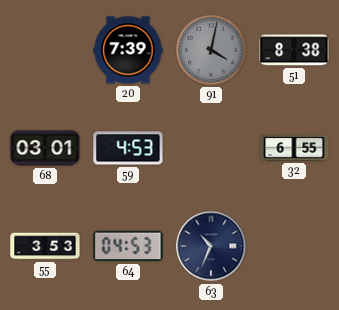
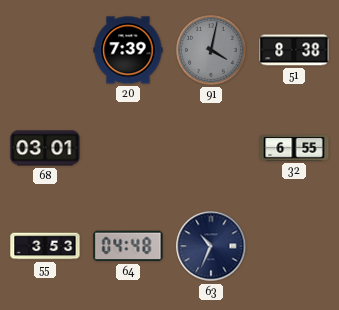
59: 4:53 -> none (128, 148)
64: 04:53 -> 04:48 (128, 246)
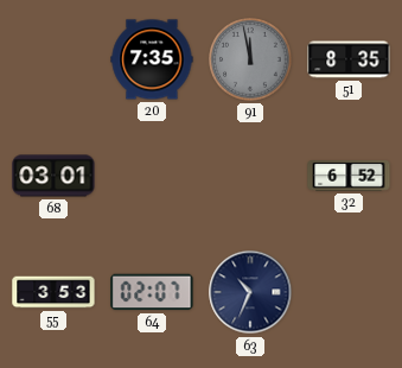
20: 7:39 -> 7:35 (152, 59)
91: 4:02 -> 11:58 (250, 59)
51: 8:38 -> 8:35 (349, 59)
32: 6:55 -> 6:52 (349, 176)
64: 04:48 -> 02:07 (152, 292)
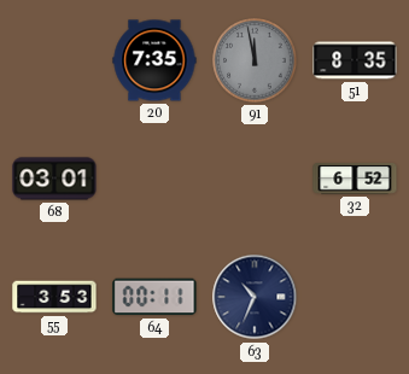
64: 02:07 -> 00:11 (154, 297)
